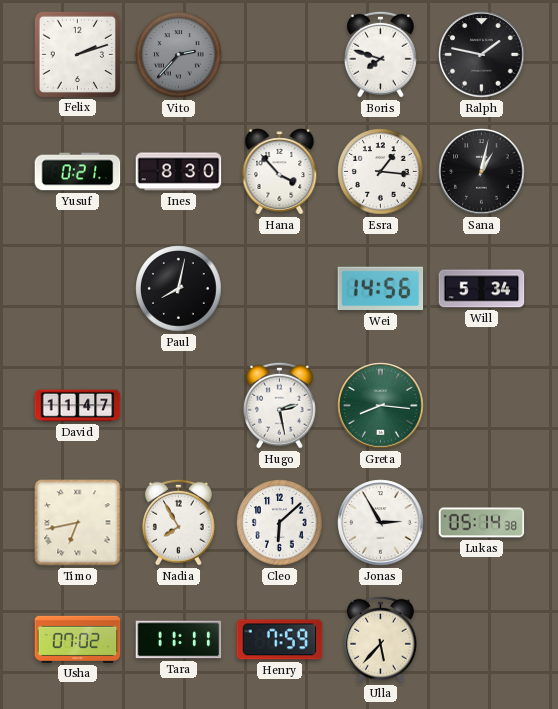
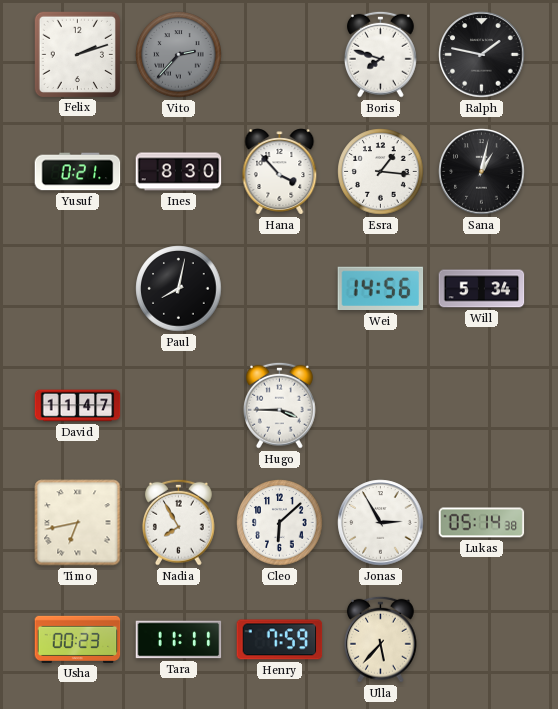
Hugo: 2:28 -> 3:45 (279, 405)
Greta: 8:16 -> none (381, 406)
Usha: 07:02 -> 00:23 (78, 639)
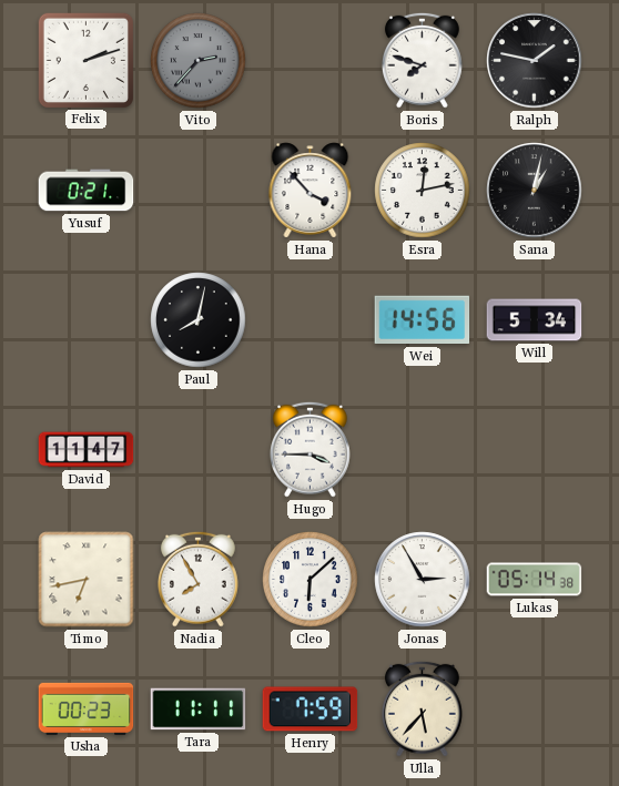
Ines: 8:30 -> none (179, 172)
Esra: 1:16 -> 12:13 (423, 191)
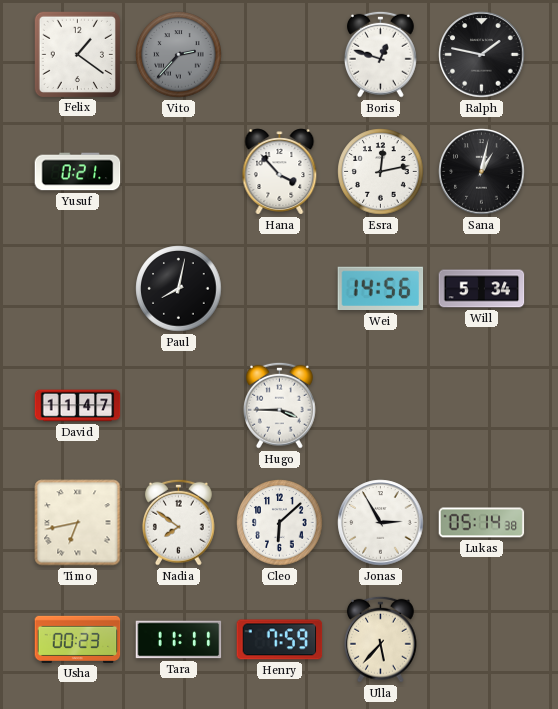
Felix: 2:12 -> 1:21 (77, 54)
Boris: 7:48 -> 12:48 (380, 54)
Nadia: 7:55 -> 7:51 (178, 522)
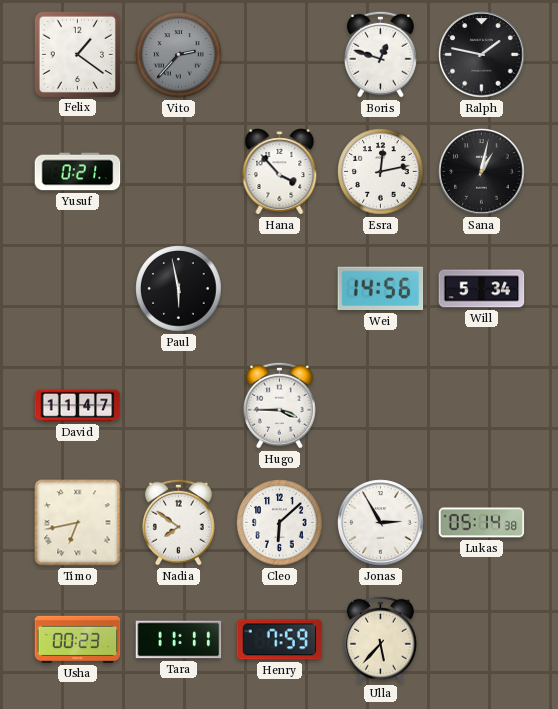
Paul: 8:02 -> 5:58 (179, 289)
